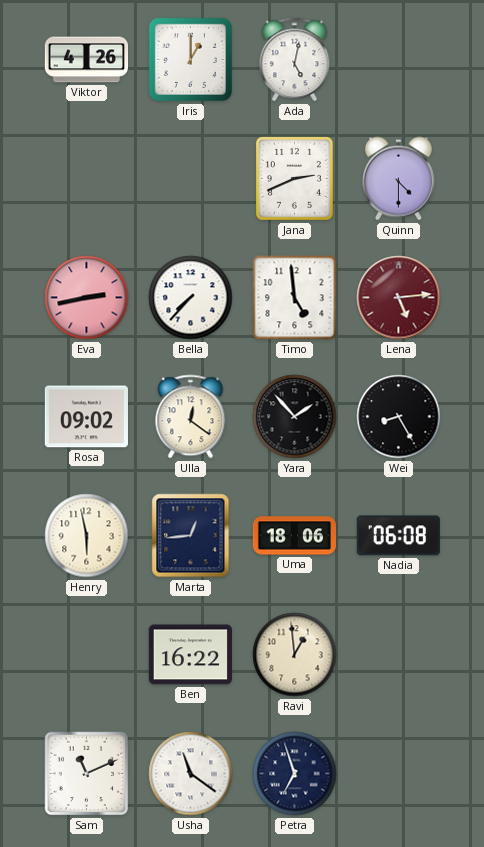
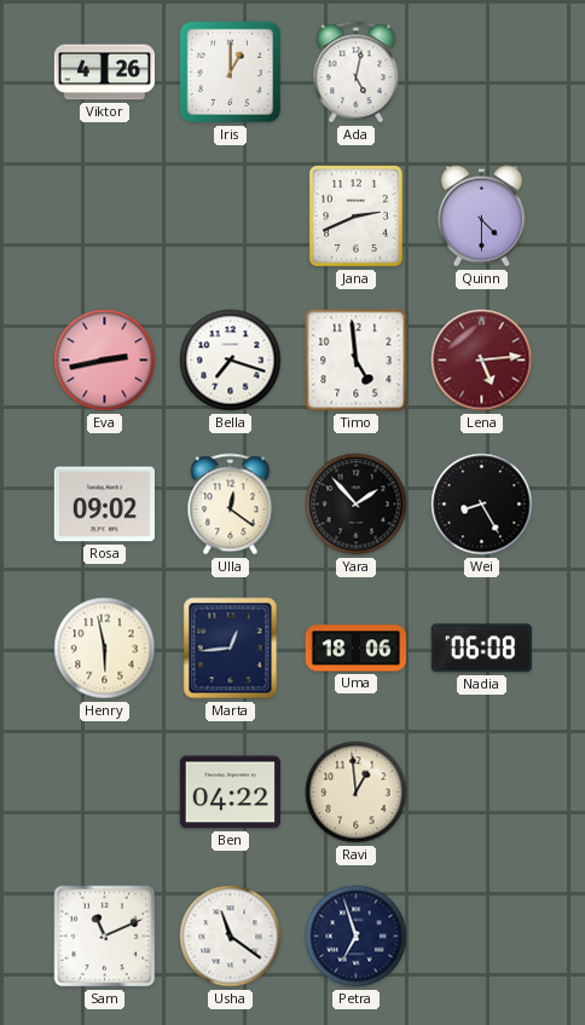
Bella: 7:37 -> 7:18 (231, 361)
Ben: 16:22 -> 04:22 (230, 793)
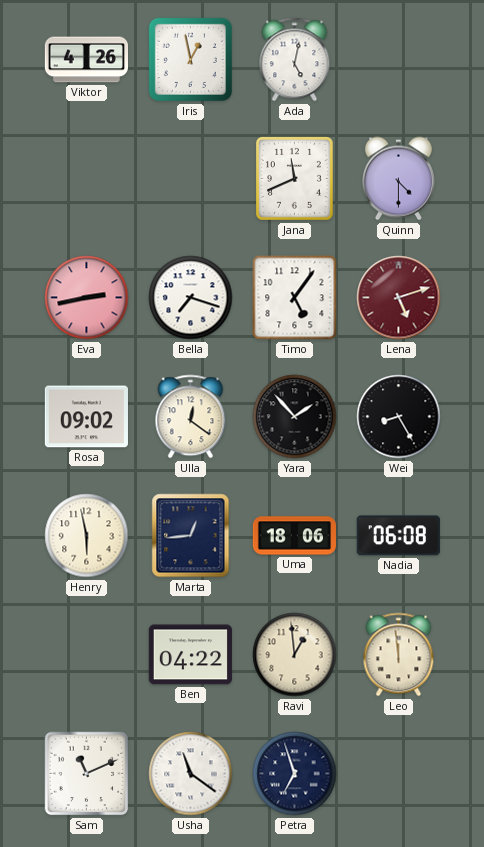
Iris: 1:00 -> 12:58 (190, 59)
Jana: 2:41 -> 11:41 (294, 178)
Timo: 4:59 -> 5:06 (295, 298)
Lena: 5:14 -> 5:12 (399, 298)
Leo: none -> 11:59 (399, 655)
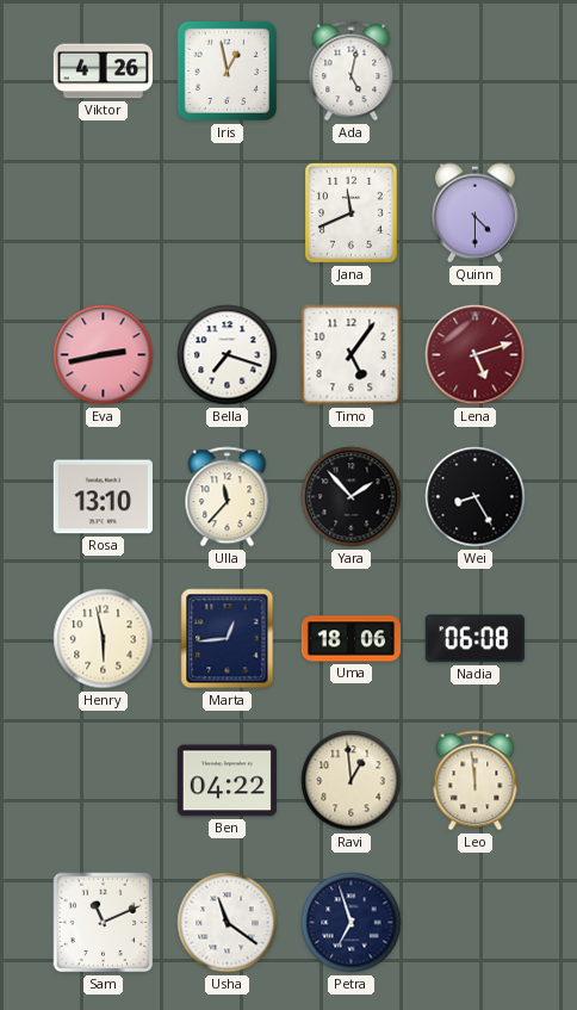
Rosa: 09:02 -> 13:10 (103, 497)
Ulla: 12:21 -> 11:37 (228, 497)
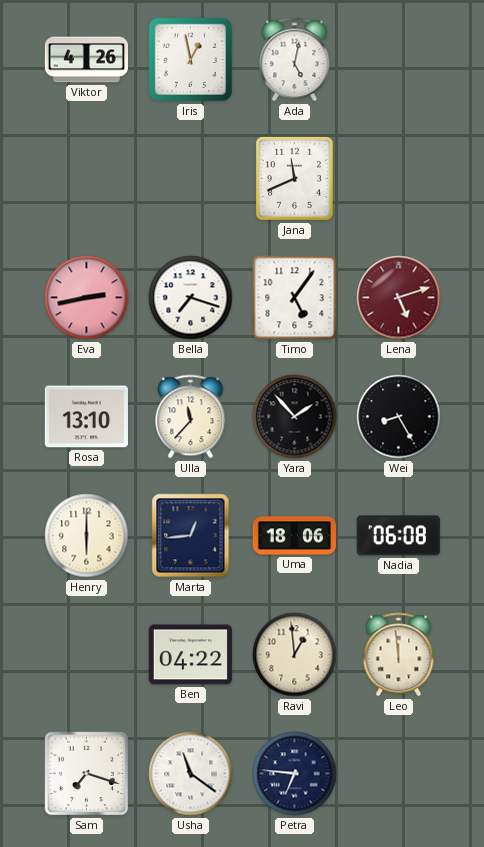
Quinn: 4:30 -> none (474, 213)
Henry: 5:58 -> 6:00 (87, 536)
Sam: 11:11 -> 7:18 (87, 774)
Petra: 6:57 -> 6:46 (295, 774)
